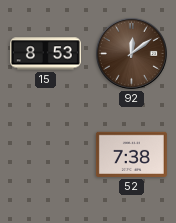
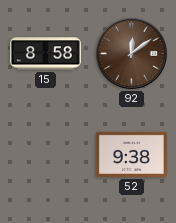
15: 8:53 -> 8:58 (45, 54)
52: 7:38 -> 9:38 (131, 154)
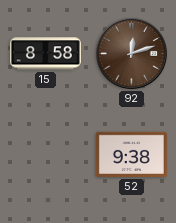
92: 12:09 -> 12:12 (131, 53)
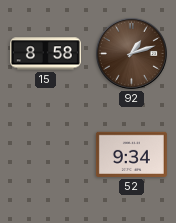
92: 12:12 -> 1:12 (131, 53)
52: 9:38 -> 9:34 (131, 154)
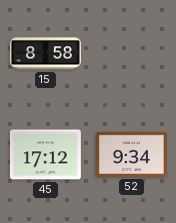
92: 1:12 -> none (131, 53)
45: none -> 17:12 (45, 155)
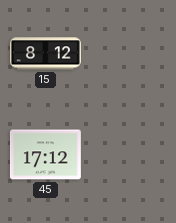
15: 8:58 -> 8:12 (45, 54)
52: 9:34 -> none (131, 154)
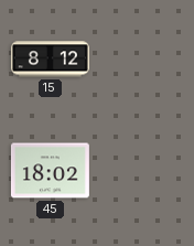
45: 17:12 -> 18:02 (50, 171)
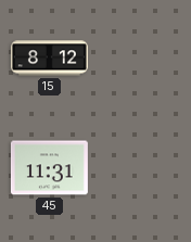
45: 18:02 -> 11:31 (49, 168)
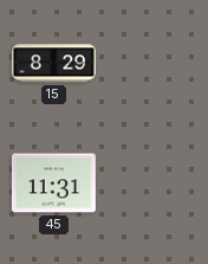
15: 8:12 -> 8:29 (53, 64)
